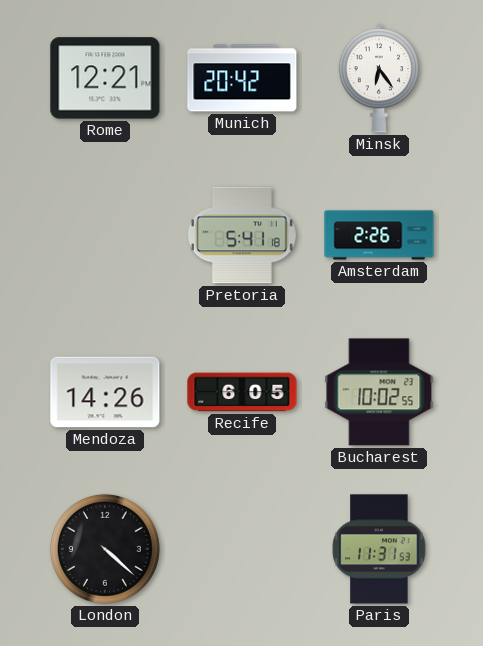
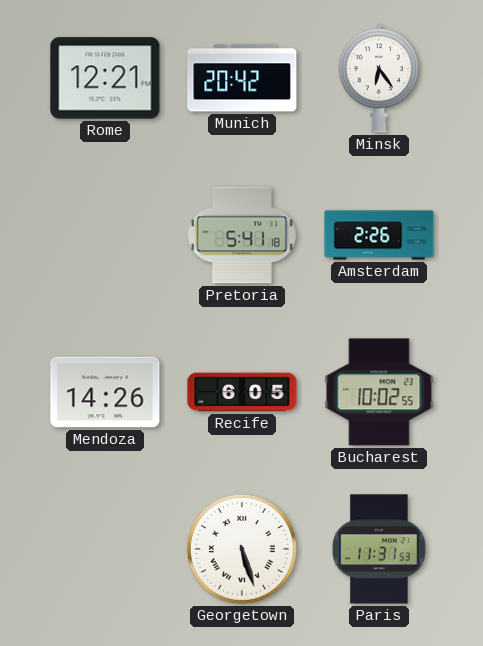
London: 4:22 -> none (105, 549)
Georgetown: none -> 5:27 (242, 549)
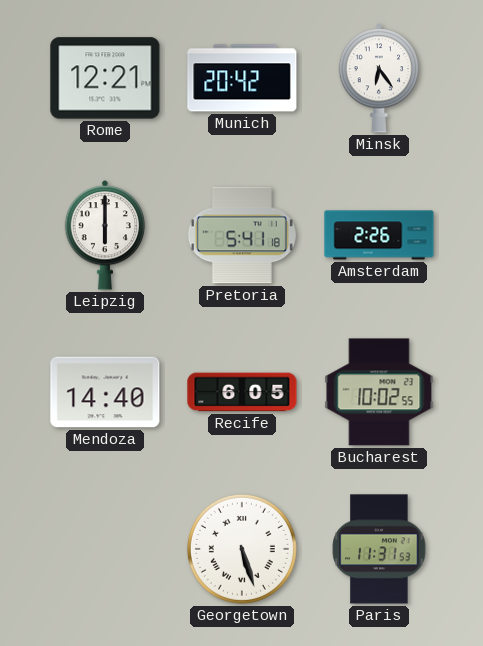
Leipzig: none -> 6:00 (105, 235)
Mendoza: 14:26 -> 14:40 (105, 392)
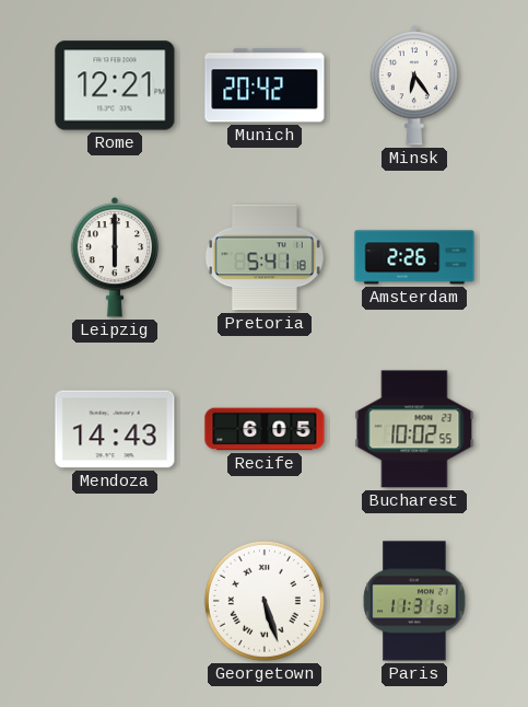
Mendoza: 14:40 -> 14:43 (115, 429)
